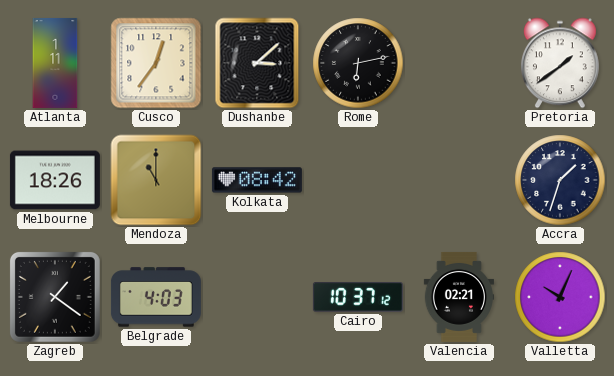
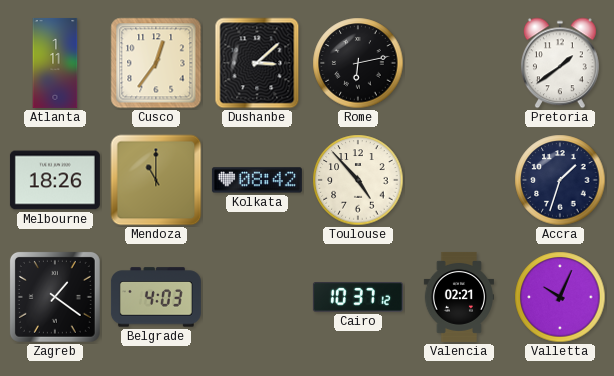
Toulouse: none -> 4:53 (358, 180)
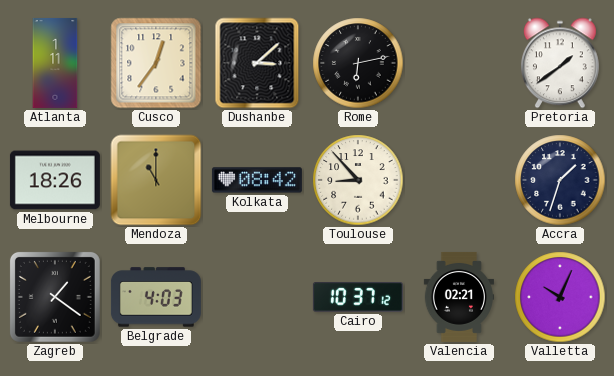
Toulouse: 4:53 -> 8:53 (358, 180)
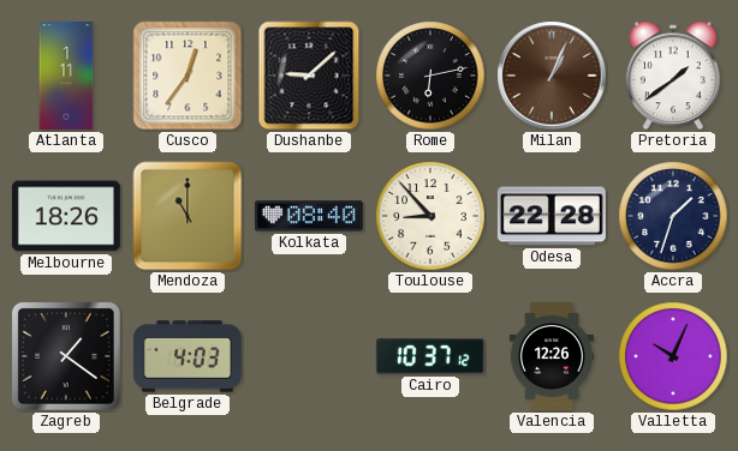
Dushanbe: 3:08 -> 9:08 (309, 76)
Milan: none -> 1:04 (552, 76)
Kolkata: 08:42 -> 08:40 (309, 216)
Odesa: none -> 22:28 (552, 216)
Valencia: 02:21 -> 12:26 (552, 356)
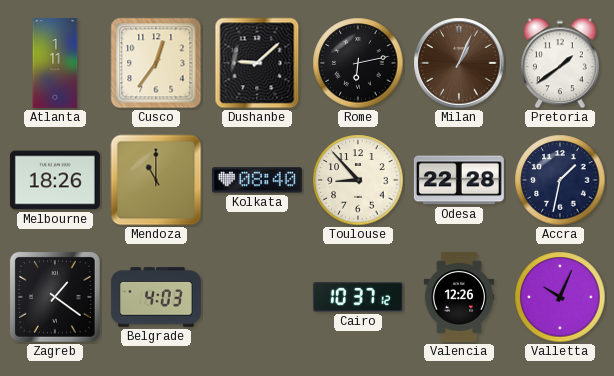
Accra: 1:33 -> 1:32 (560, 180)
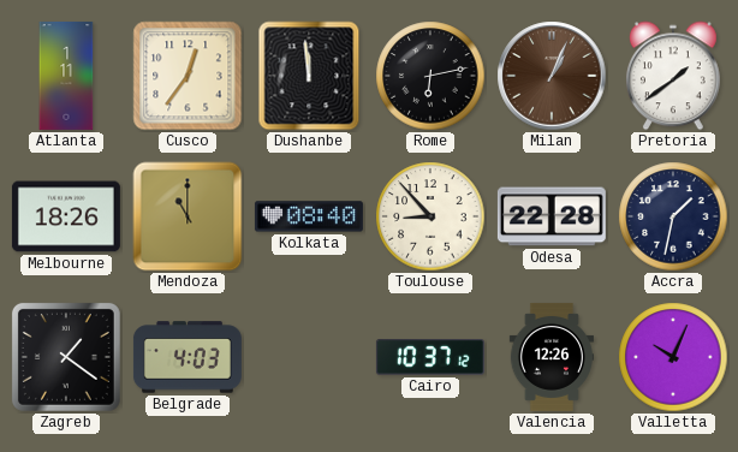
Dushanbe: 9:08 -> 11:59 (309, 76)
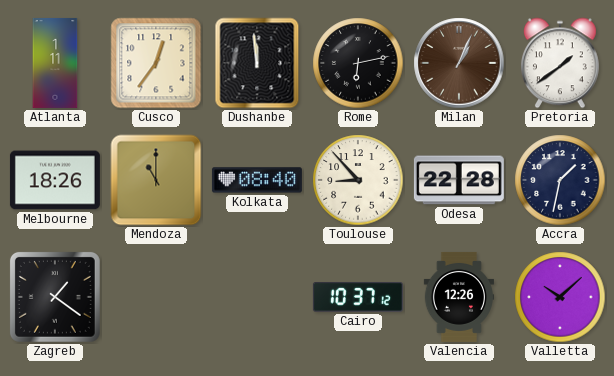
Belgrade: 4:03 -> none (188, 357)
Valletta: 10:04 -> 10:08 (560, 297)
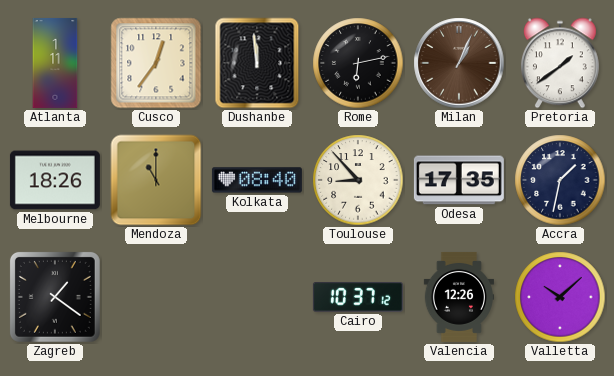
Odesa: 22:28 -> 17:35 (459, 180)
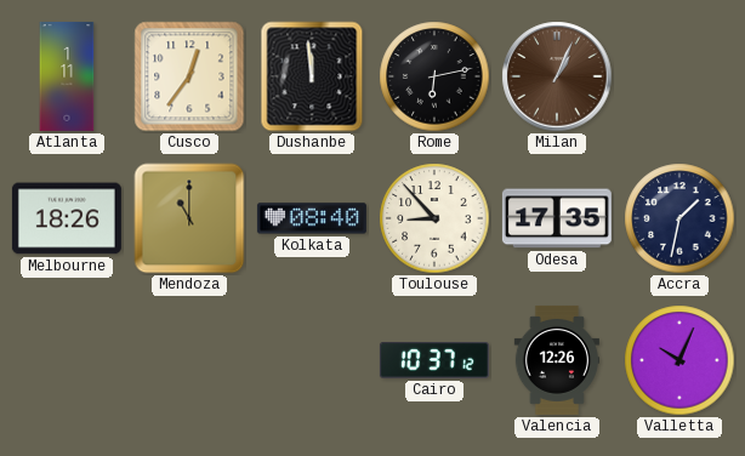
Pretoria: 1:39 -> none (560, 63)
Zagreb: 1:21 -> none (55, 297)
Valletta: 10:08 -> 10:04 (679, 360)
